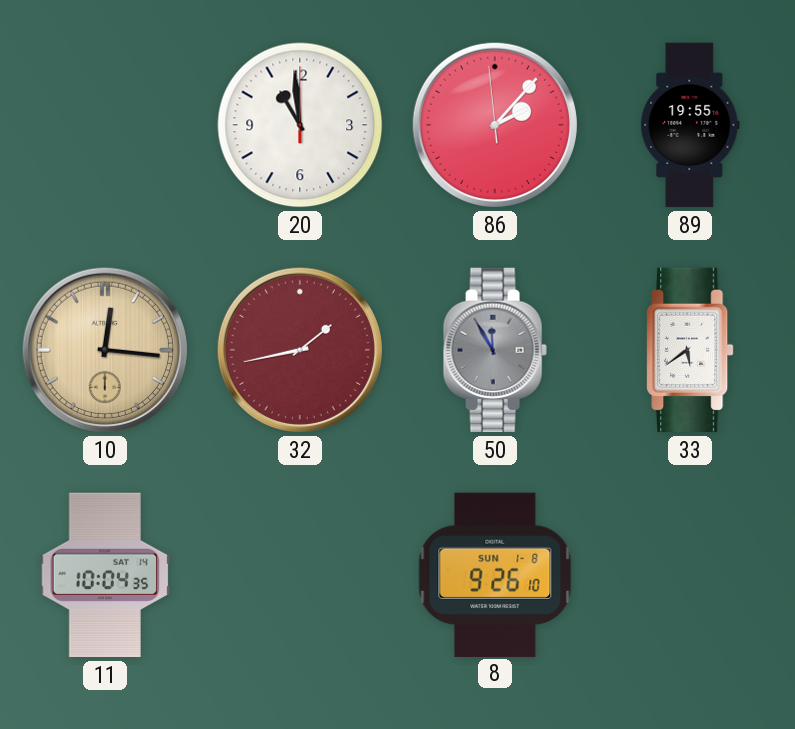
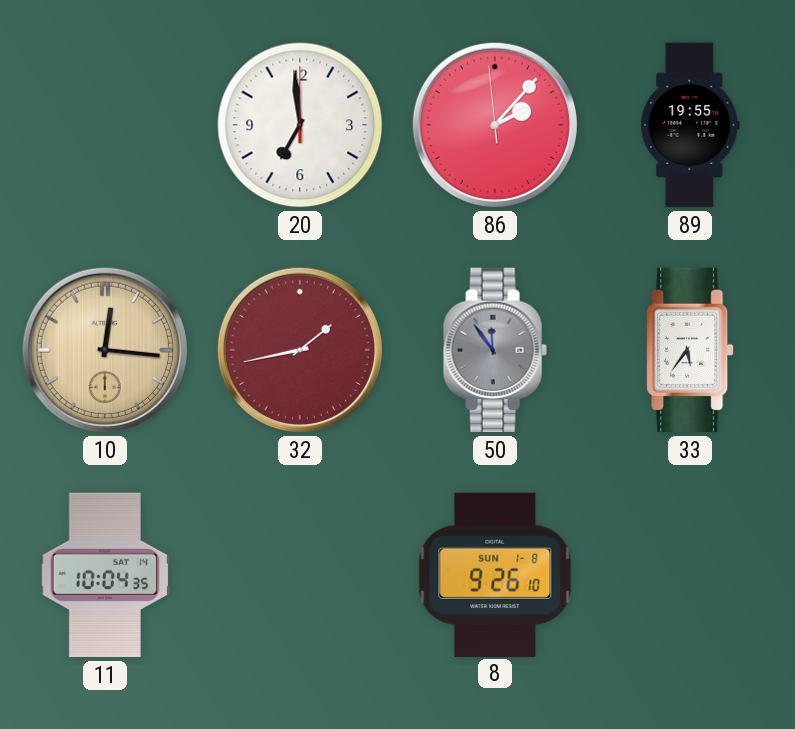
20: 10:59 -> 6:59 (300, 125)
50: 11:55 -> 11:54 (495, 350)
33: 5:39 -> 5:36 (690, 350)
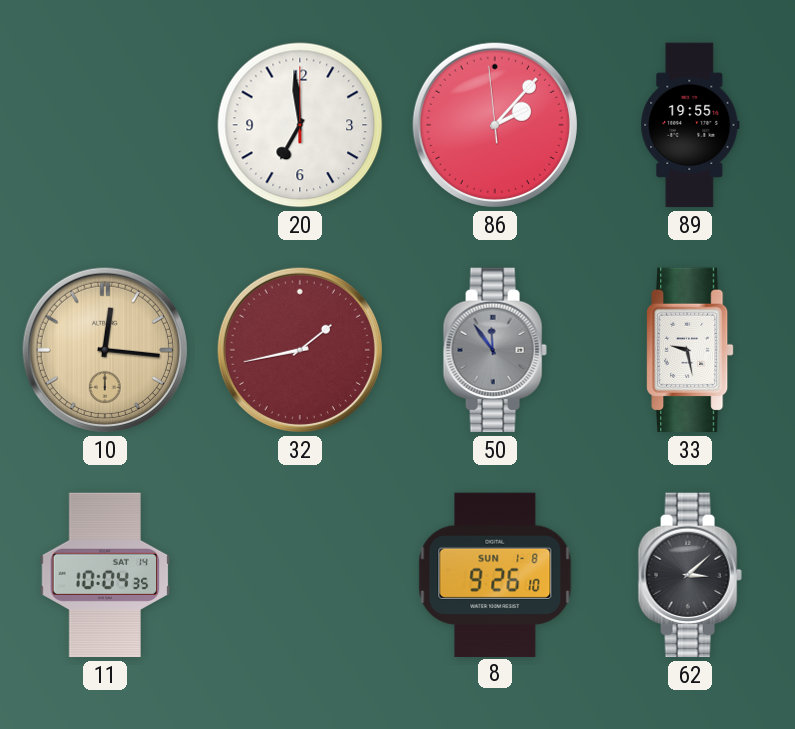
33: 5:36 -> 9:28 (690, 350)
62: none -> 3:08 (690, 575)
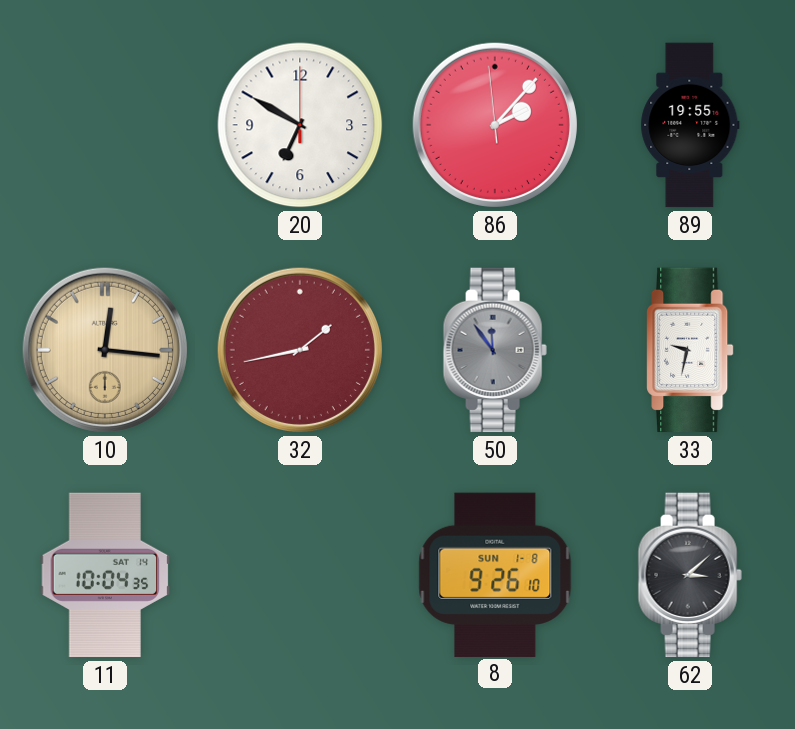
20: 6:59 -> 6:50 (300, 125)
33: 9:28 -> 9:32 (690, 350)
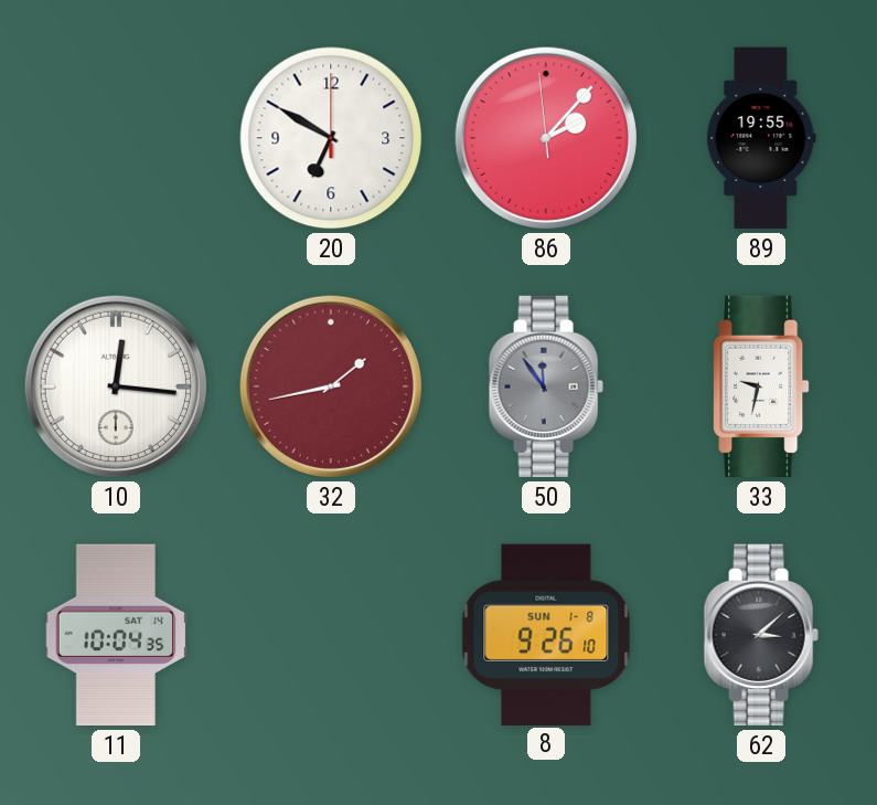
10 dial: champagne -> white (116, 386)
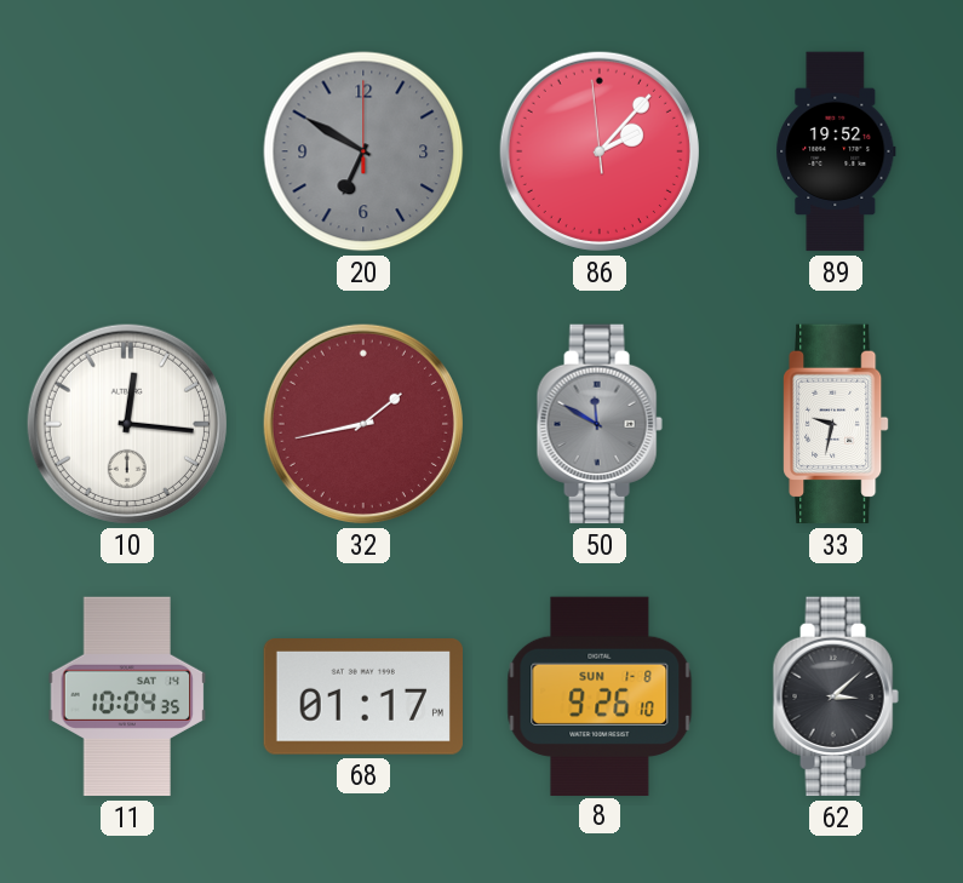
20 dial: white -> grey (363, 151)
89: 19:55 -> 19:52 (836, 151)
50: 11:54 -> 11:50 (600, 424)
68: none -> 01:17 (362, 698)
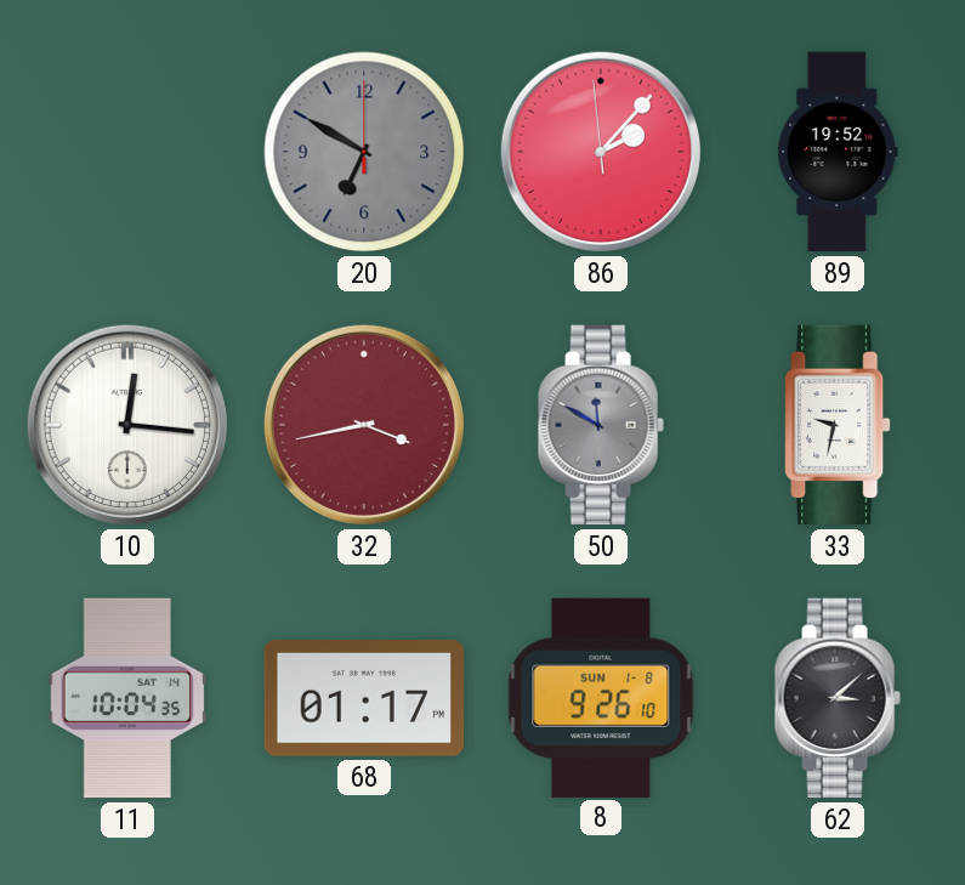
32: 1:43 -> 3:43 (364, 425)
